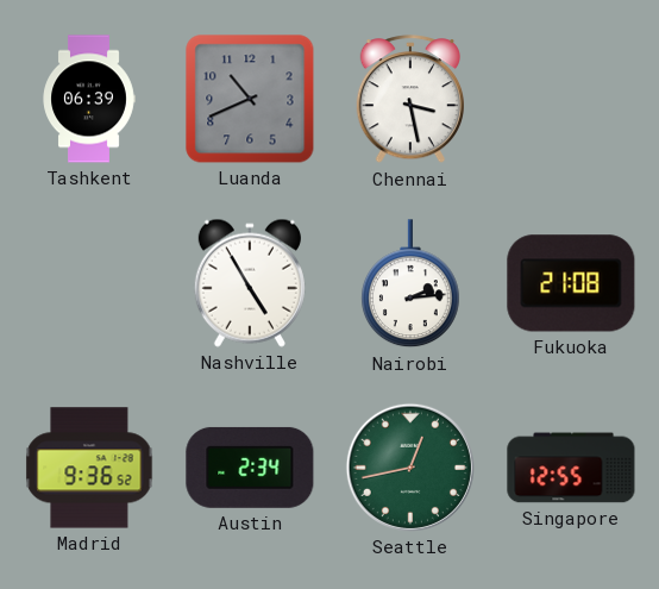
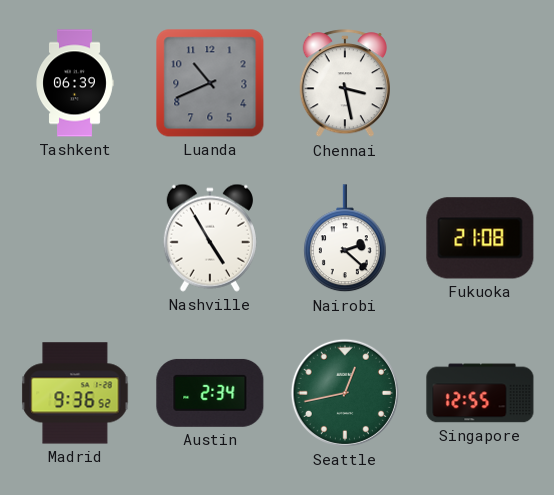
Nairobi: 2:14 -> 2:22 (345, 239)
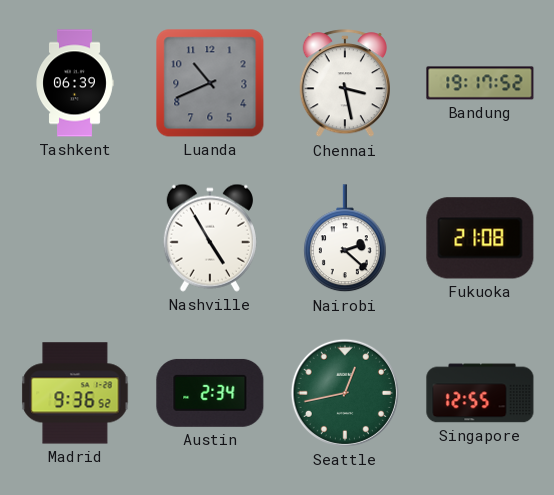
Bandung: none -> 19:17 (480, 83)
